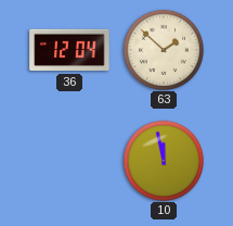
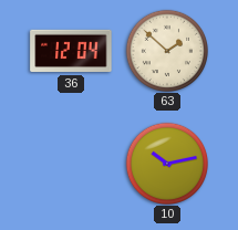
10: 11:58 -> 10:13 (166, 163)
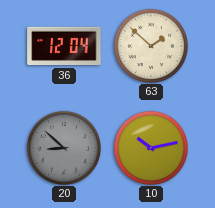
20: none -> 8:52 (63, 147)
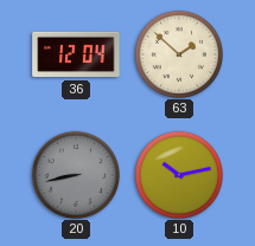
20: 8:52 -> 8:43 (75, 174)
